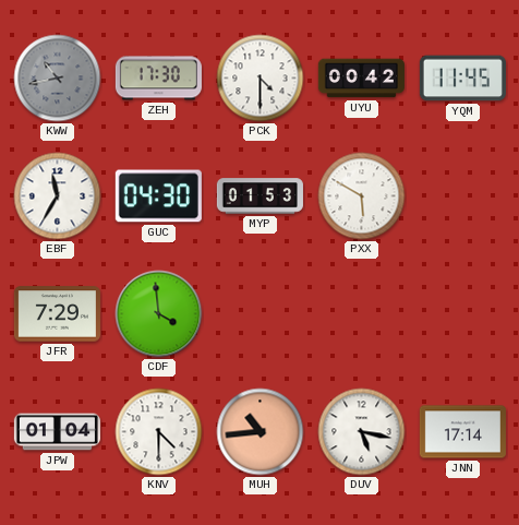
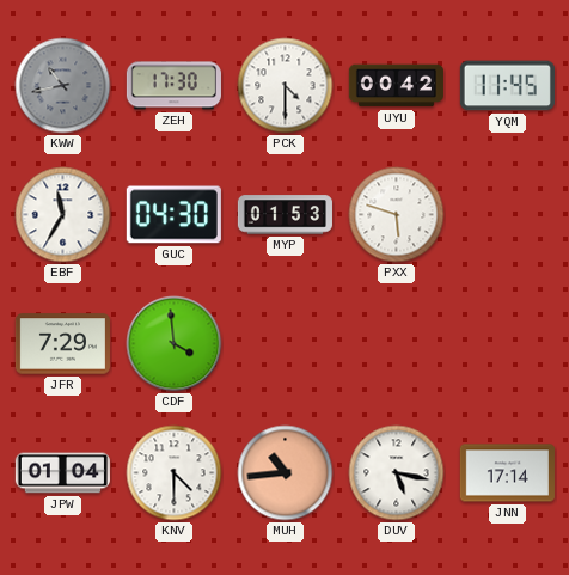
PXX: 5:50 -> 5:48 (397, 215)
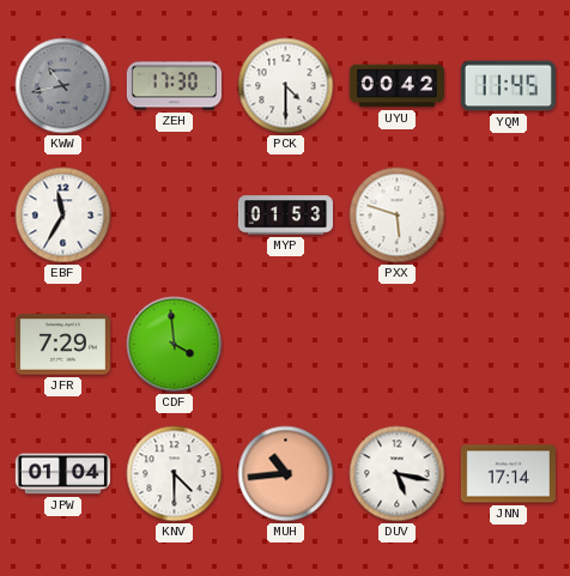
GUC: 04:30 -> none (173, 215)
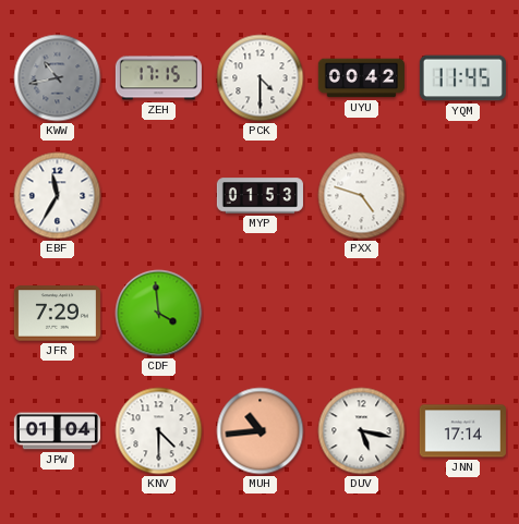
ZEH: 17:30 -> 17:15 (158, 78)
PXX: 5:48 -> 4:48 (362, 196)
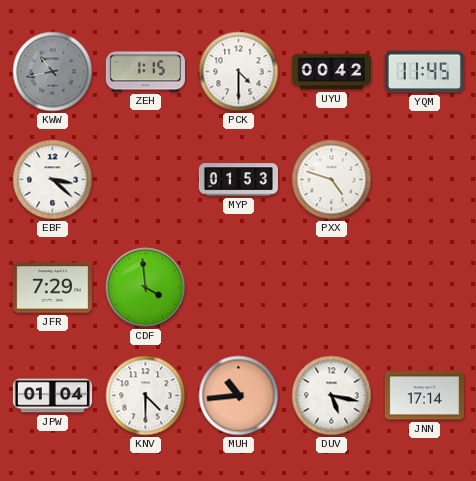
ZEH: 17:15 -> 1:15 (145, 72)
EBF: 11:35 -> 3:22 (53, 180)
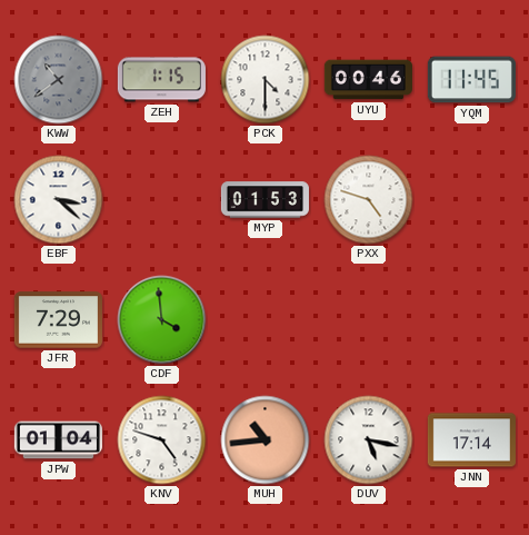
KWW: 10:43 -> 10:39 (59, 80)
UYU: 00:42 -> 00:46 (368, 80)
KNV: 4:30 -> 4:48 (162, 440)
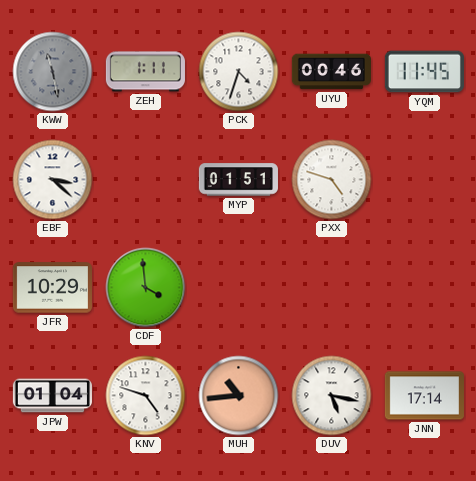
KWW: 10:39 -> 11:28 (53, 72)
ZEH: 1:15 -> 1:11 (145, 72)
PCK: 4:30 -> 4:33 (239, 72)
MYP: 01:53 -> 01:51 (238, 180)
JFR: 7:29 -> 10:29 (52, 288)
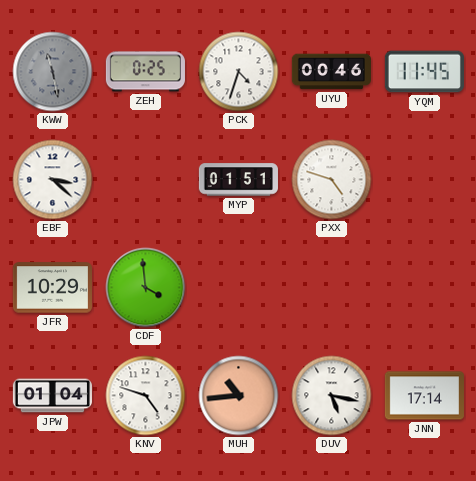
ZEH: 1:11 -> 0:25 (145, 72)
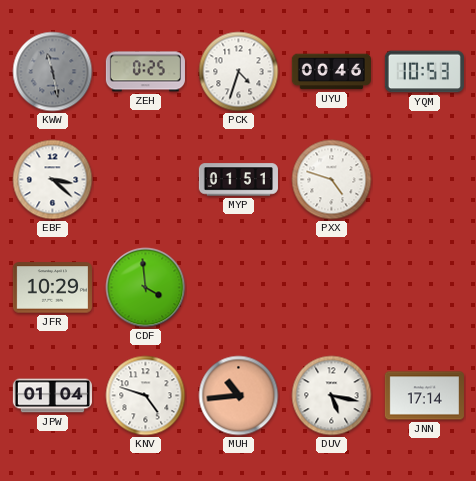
YQM: 11:45 -> 10:53 (424, 72)
